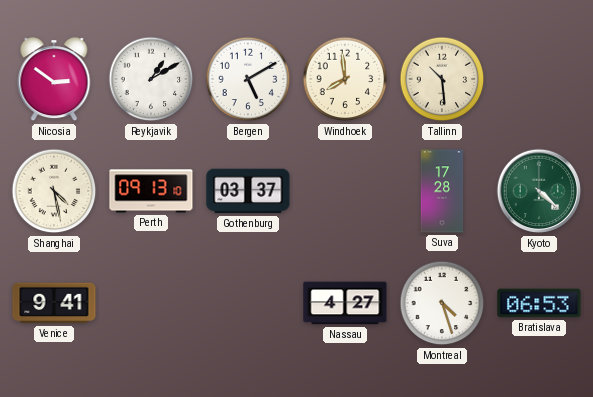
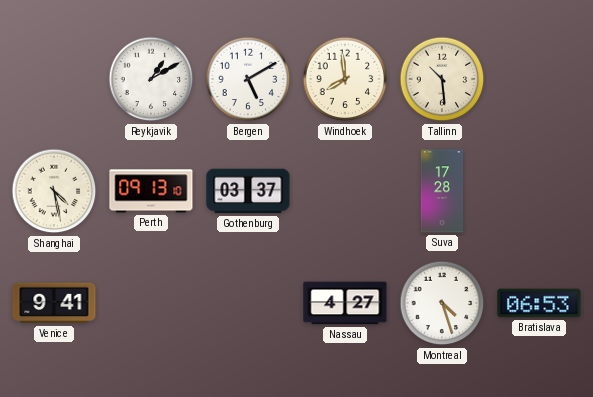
Nicosia: 2:51 -> none (54, 80)
Kyoto: 4:22 -> none (539, 191)
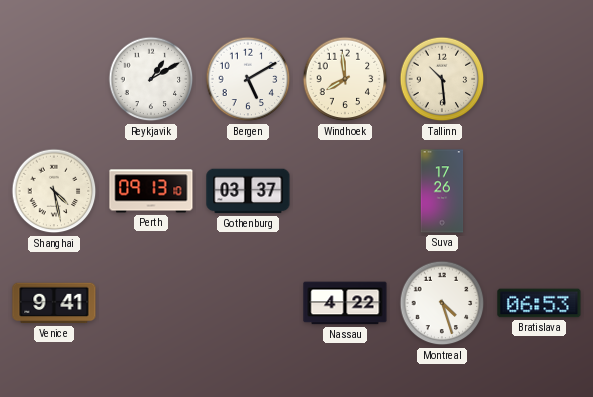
Suva: 17:28 -> 17:26 (442, 191)
Nassau: 4:27 -> 4:22 (345, 303)
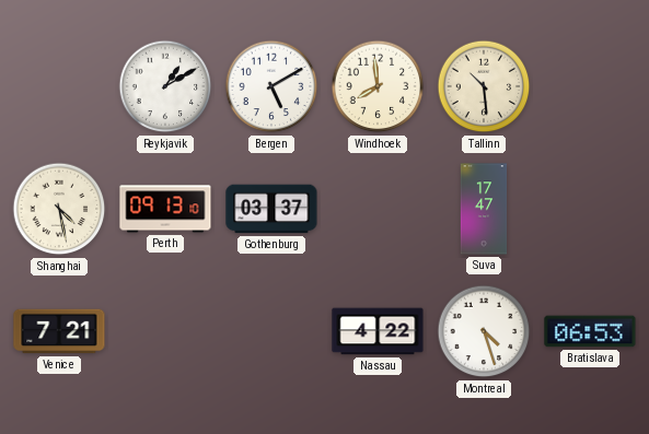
Suva: 17:26 -> 17:47 (484, 209)
Venice: 9:41 -> 7:21 (59, 331)
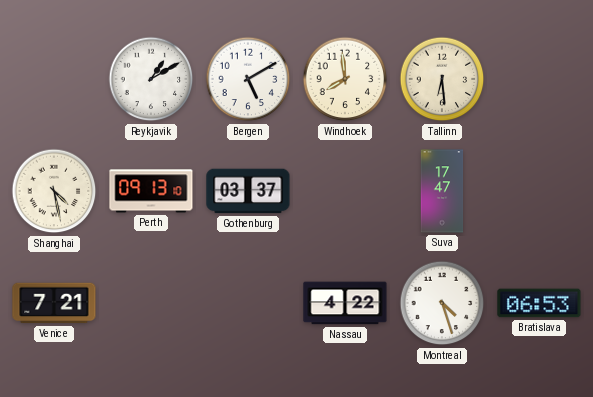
Tallinn: 10:29 -> 6:29 (442, 79)
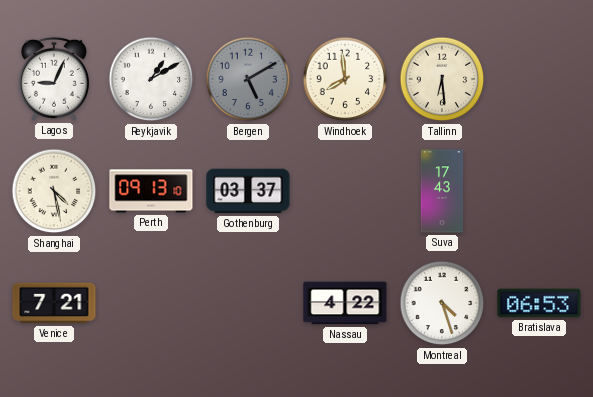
Lagos: none -> 9:04 (54, 79)
Bergen dial: white -> grey (248, 79)
Suva: 17:47 -> 17:43 (442, 191)
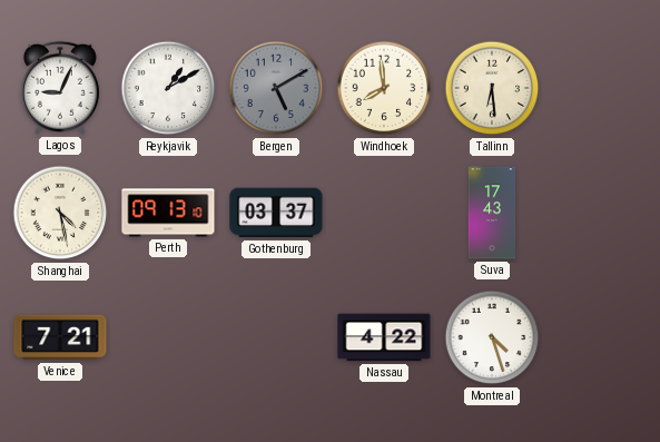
Bratislava: 06:53 -> none (539, 303)
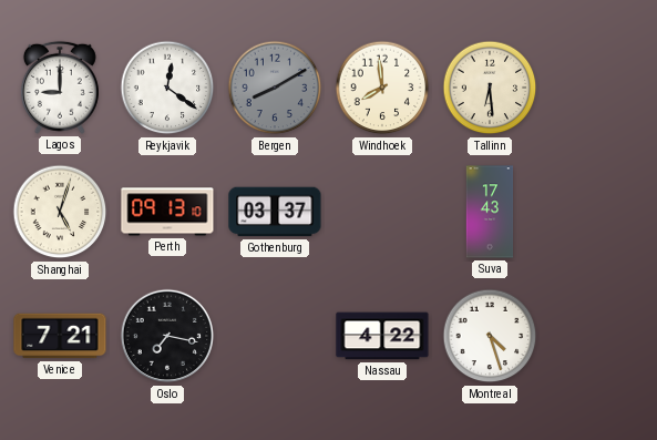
Lagos: 9:04 -> 9:00 (60, 88)
Reykjavik: 1:10 -> 12:21 (167, 88)
Bergen: 5:10 -> 8:10 (275, 88)
Shanghai: 4:28 -> 5:03 (60, 212)
Oslo: none -> 7:17 (167, 336)
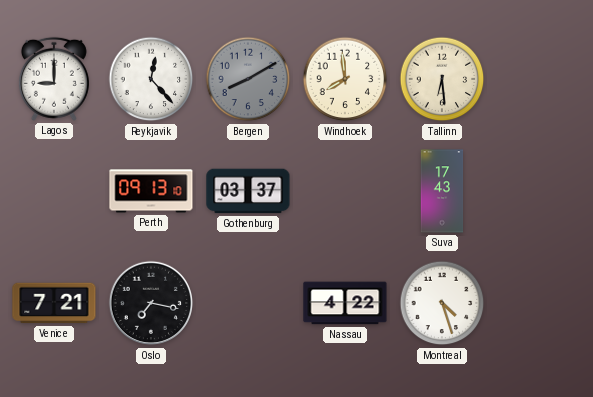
Reykjavik: 12:21 -> 12:23 (151, 79)
Shanghai: 5:03 -> none (60, 212)
